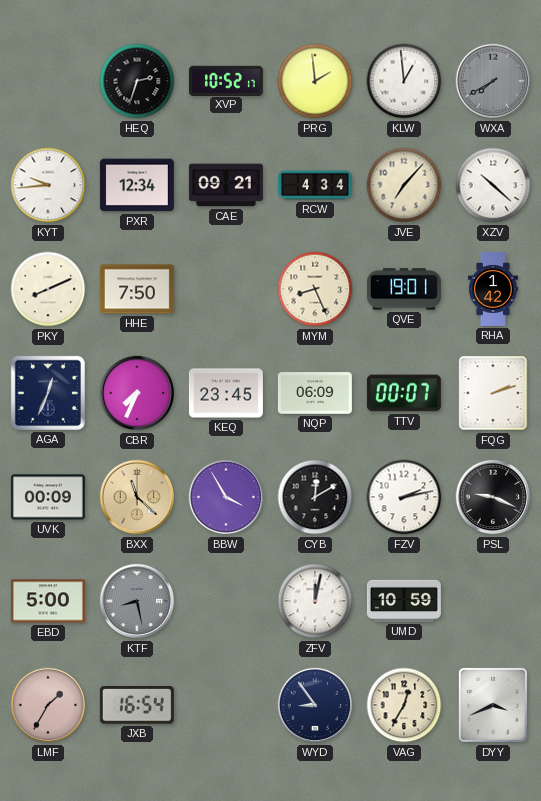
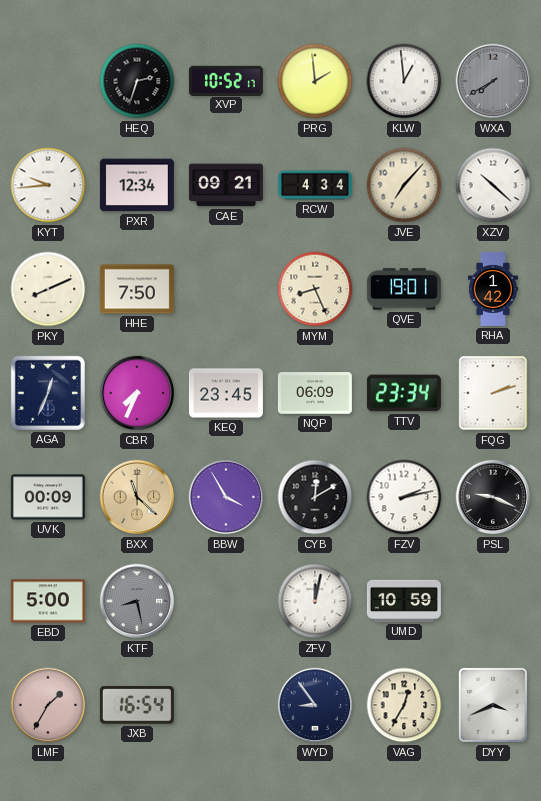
TTV: 00:07 -> 23:34 (404, 393)
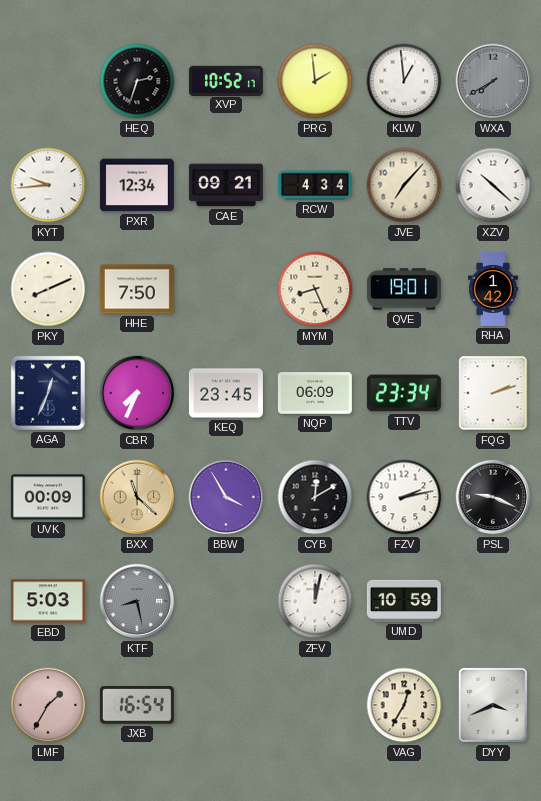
EBD: 5:00 -> 5:03 (48, 601)
WYD: 8:54 -> none (315, 705)
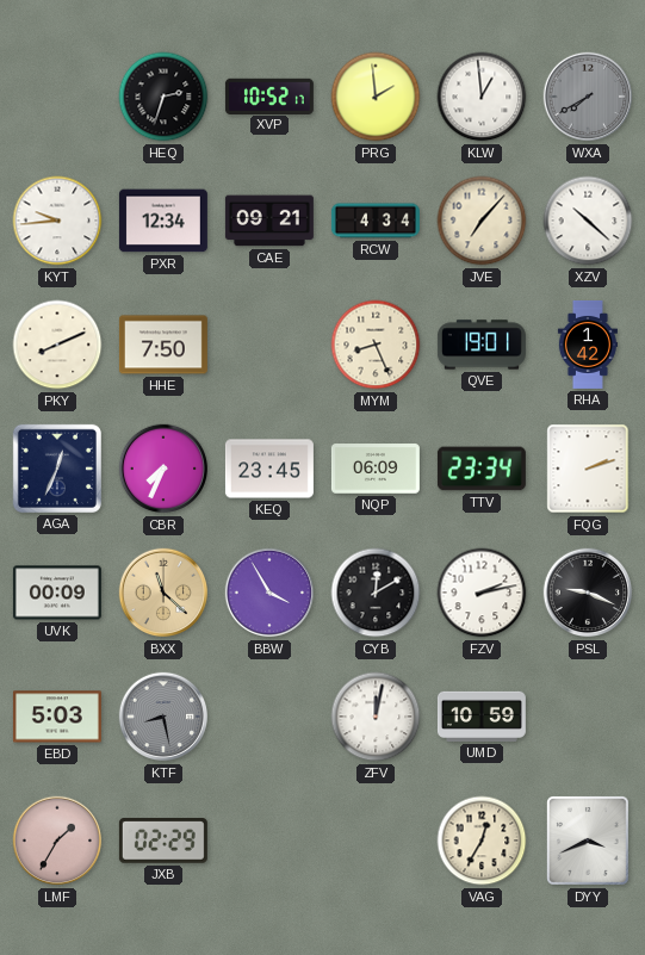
JXB: 16:54 -> 02:29 (163, 841)
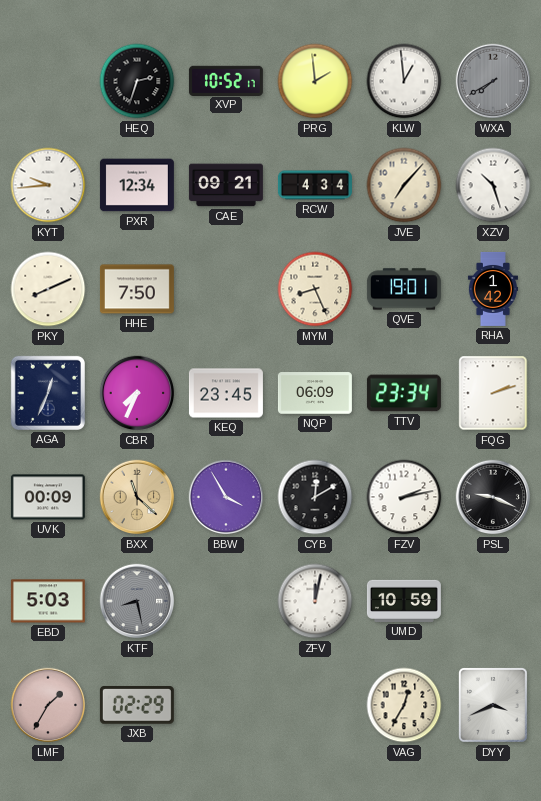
XZV: 10:22 -> 10:27 (493, 185)
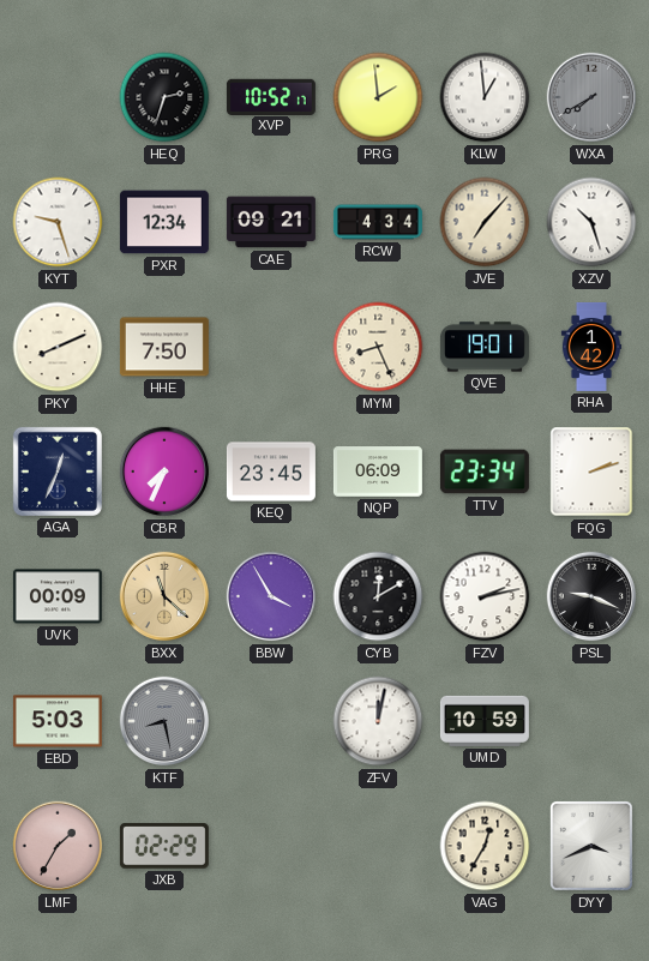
KYT: 9:44 -> 9:27 (58, 222)
